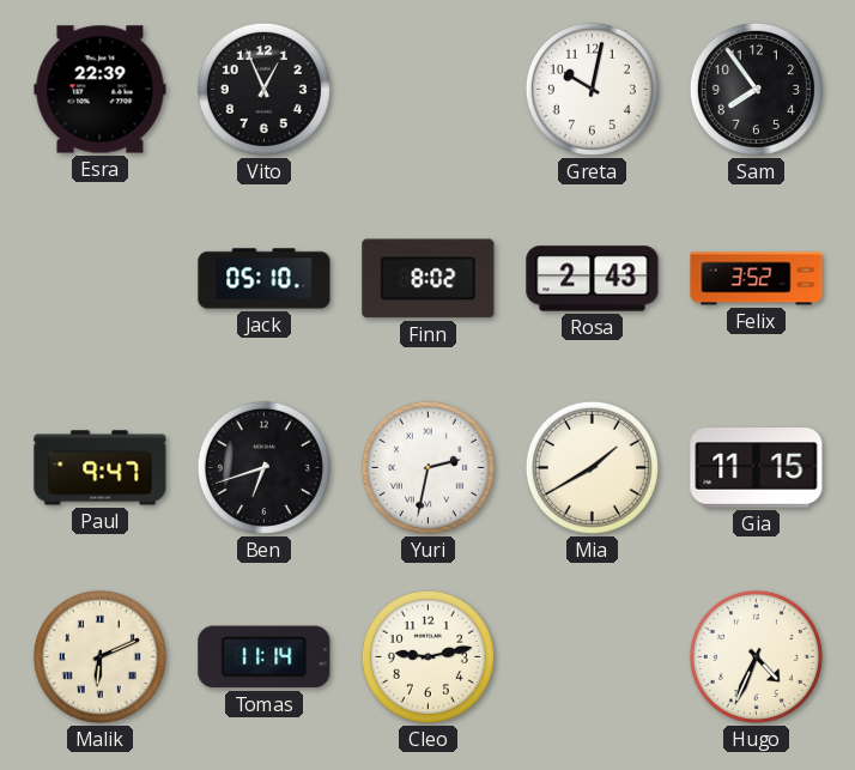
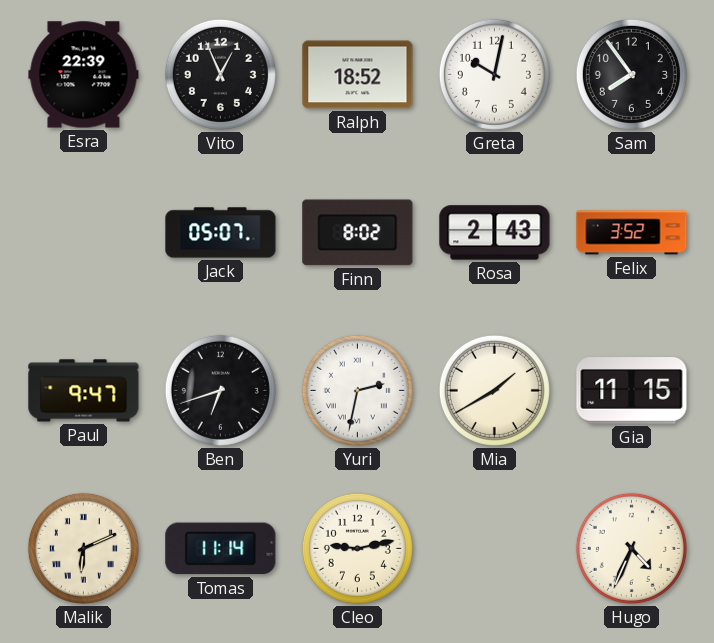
Ralph: none -> 18:52 (358, 75)
Jack: 05:10 -> 05:07 (221, 233)
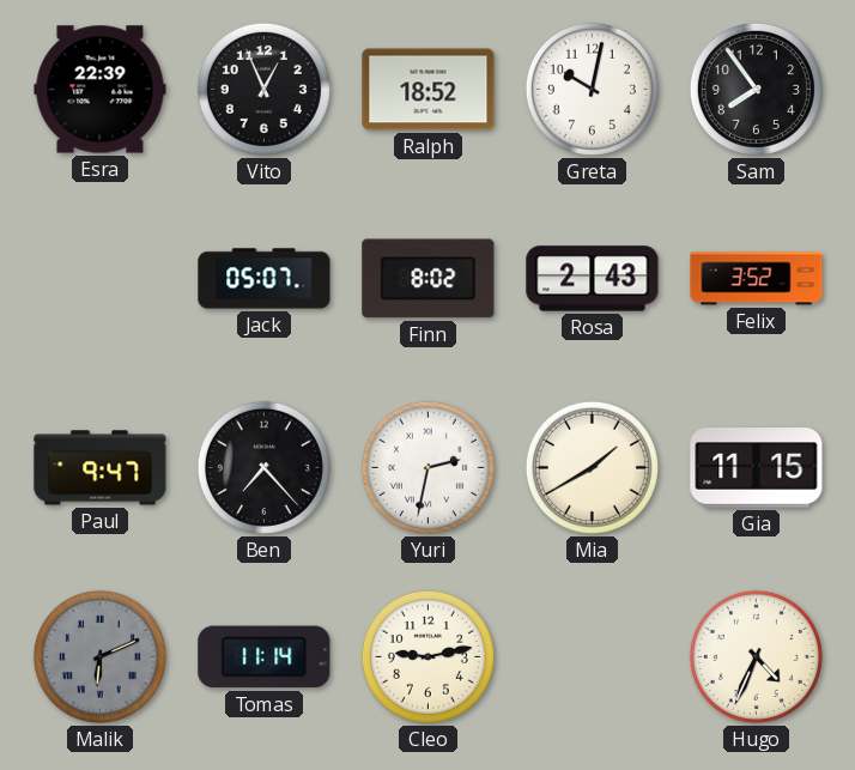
Ben: 6:42 -> 7:23 (263, 467)
Malik dial: cream -> grey (99, 656)
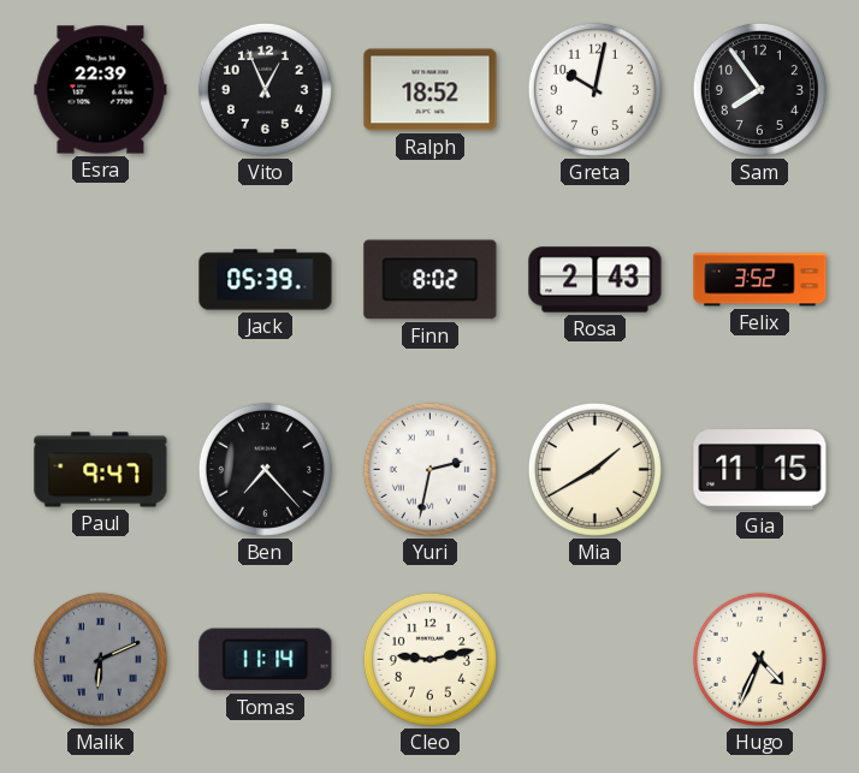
Jack: 05:07 -> 05:39 (266, 280)
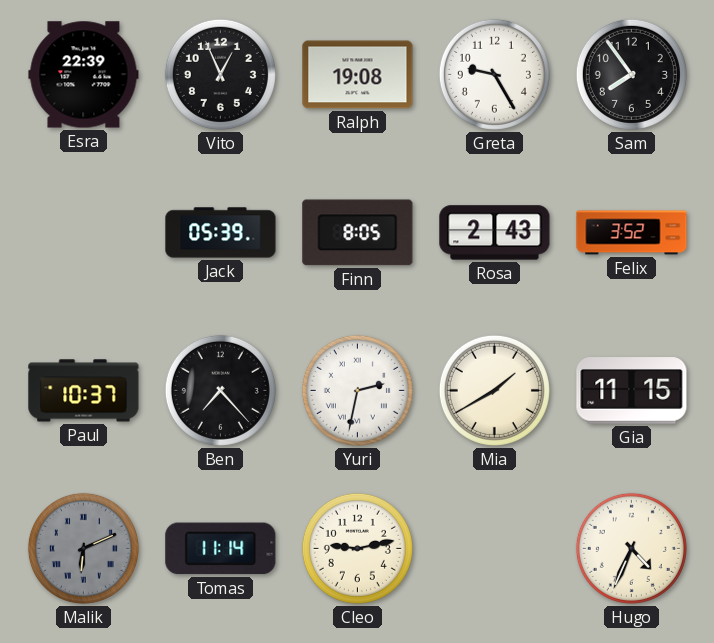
Ralph: 18:52 -> 19:08 (358, 75)
Greta: 10:02 -> 9:25 (494, 74)
Finn: 8:02 -> 8:05 (358, 233)
Paul: 9:47 -> 10:37 (84, 391)
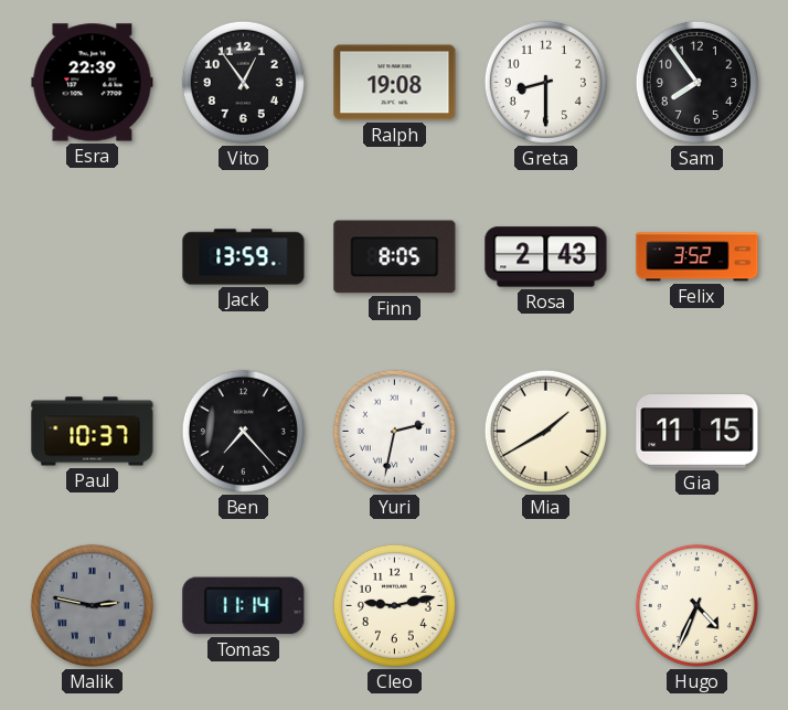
Vito: 12:56 -> 12:54 (243, 82)
Greta: 9:25 -> 8:30 (545, 82)
Jack: 05:39 -> 13:59 (244, 257)
Malik: 6:11 -> 2:47 (92, 605)
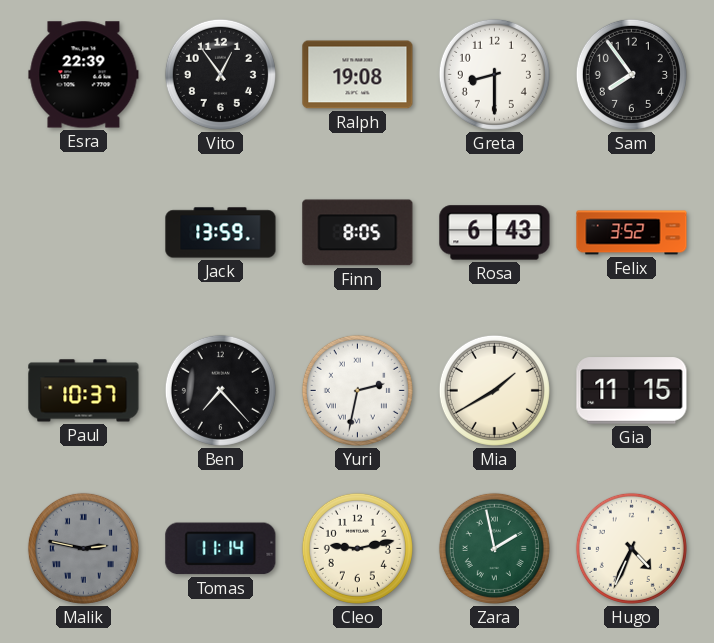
Rosa: 2:43 -> 6:43 (495, 233)
Zara: none -> 1:58 (494, 548)
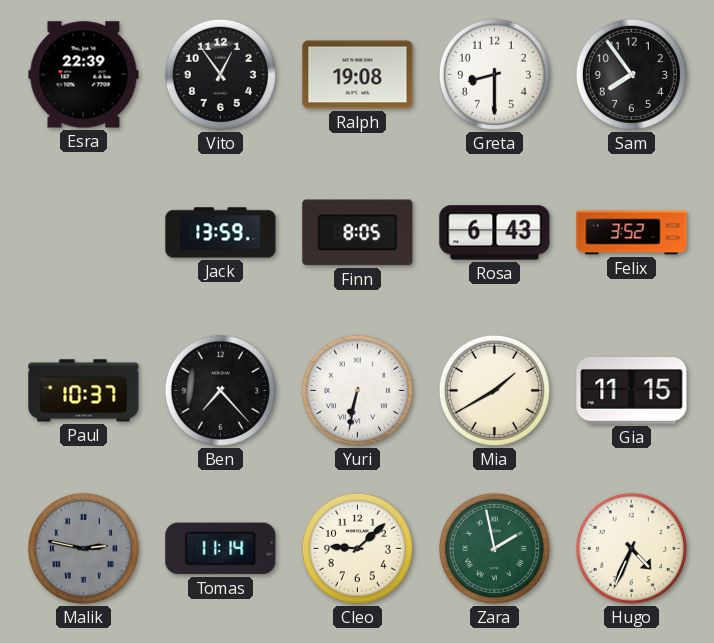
Yuri: 2:32 -> 6:32 (357, 390)
Cleo: 9:13 -> 9:08 (357, 548)
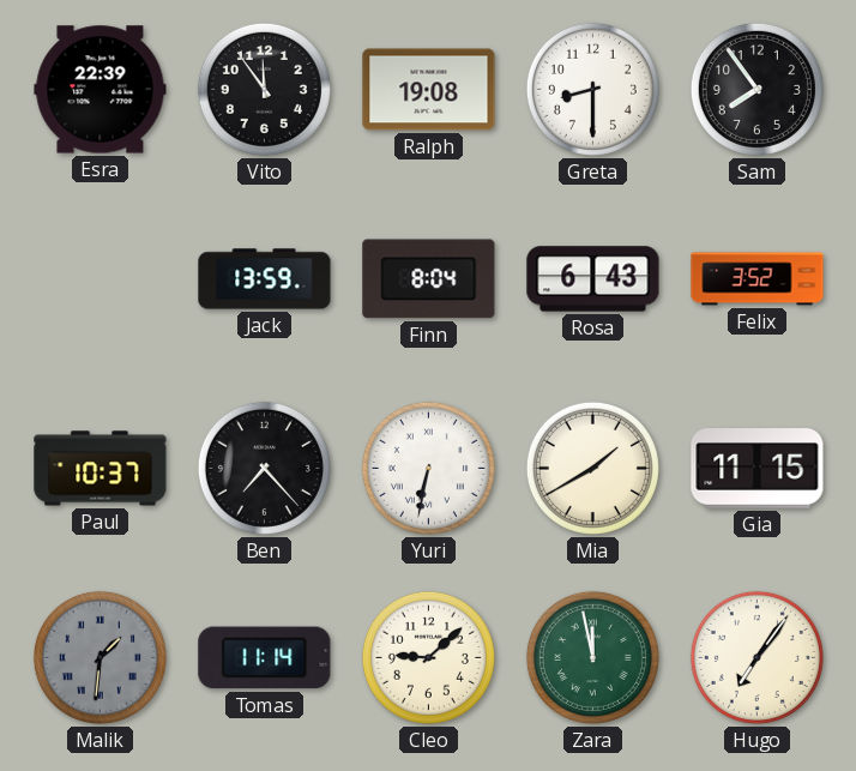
Vito: 12:54 -> 11:54 (264, 89)
Finn: 8:05 -> 8:04 (429, 279)
Malik: 2:47 -> 1:31 (100, 657)
Zara: 1:58 -> 11:58 (592, 657)
Hugo: 4:34 -> 7:06 (756, 657)
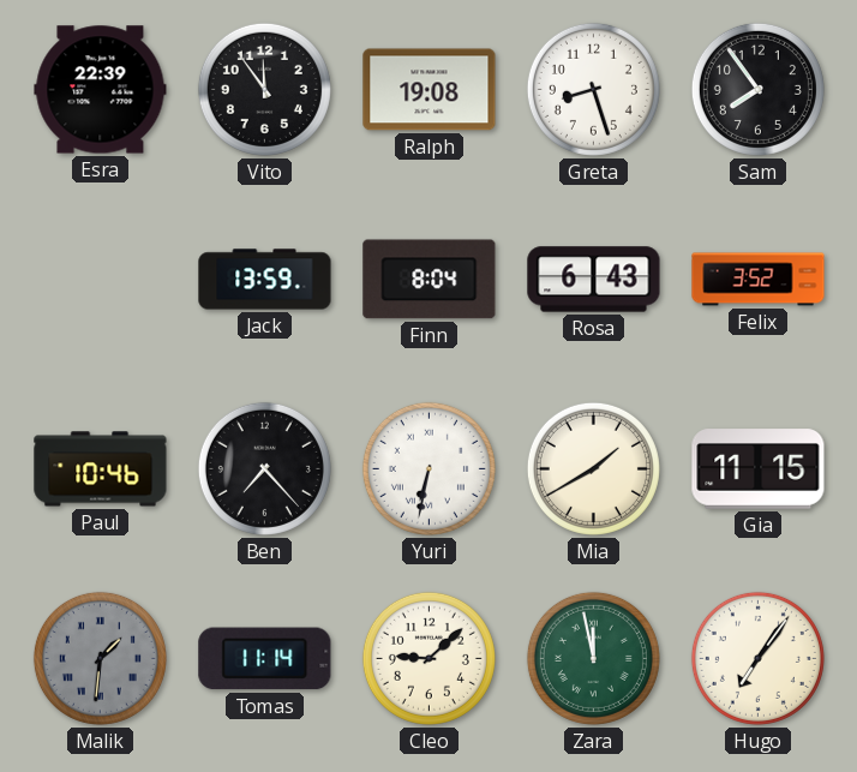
Greta: 8:30 -> 8:27 (593, 89)
Paul: 10:37 -> 10:46 (101, 469)
